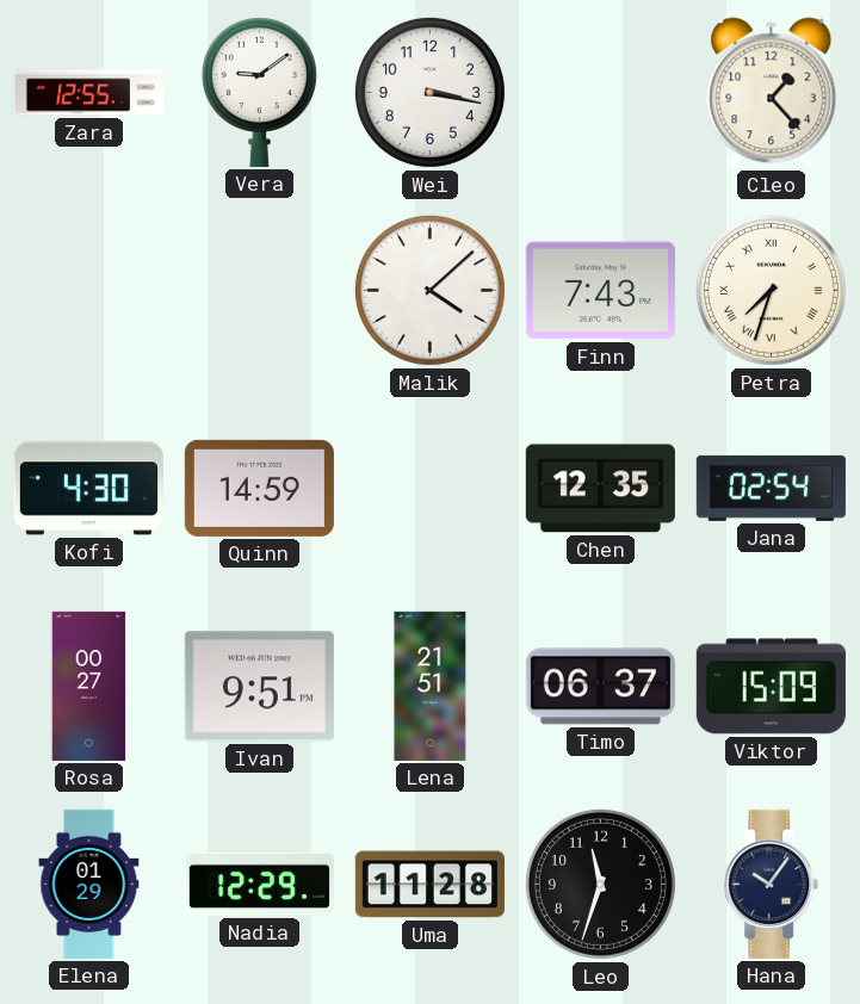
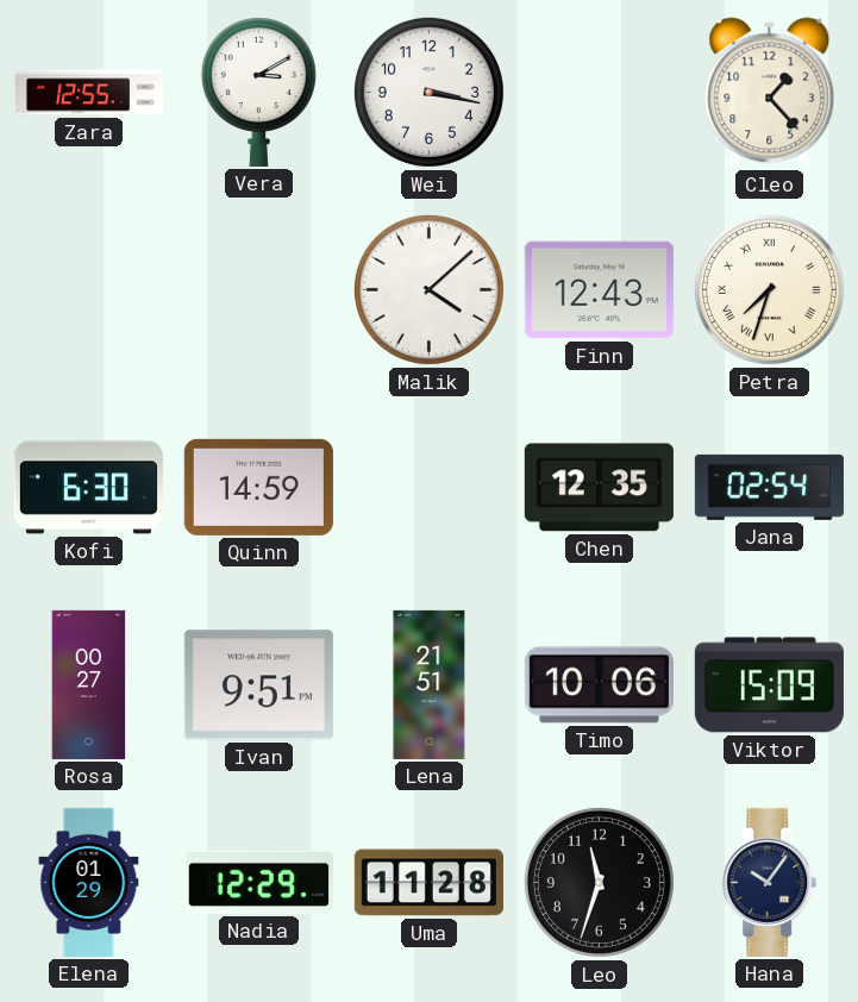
Vera: 9:09 -> 3:10 (258, 93)
Finn: 7:43 -> 12:43 (599, 290)
Kofi: 4:30 -> 6:30 (88, 488)
Timo: 06:37 -> 10:06 (599, 685)
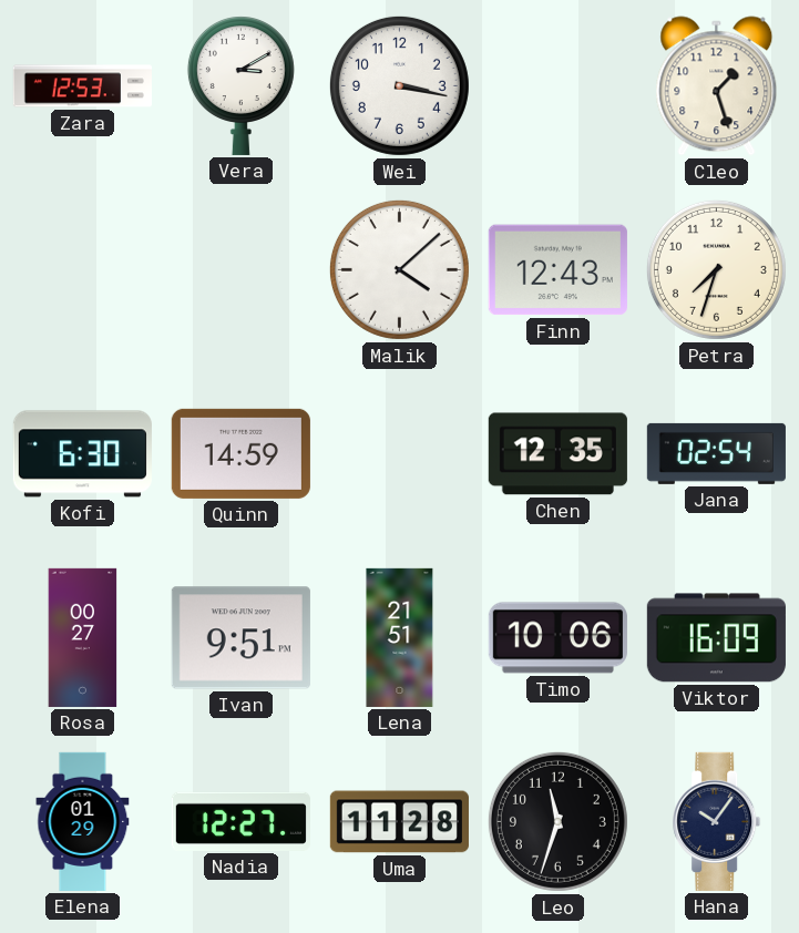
Zara: 12:55 -> 12:53 (82, 86)
Cleo: 1:23 -> 1:27 (717, 86)
Petra numerals: Roman -> Arabic (716, 269)
Viktor: 15:09 -> 16:09 (716, 638)
Nadia: 12:29 -> 12:27 (240, 821)
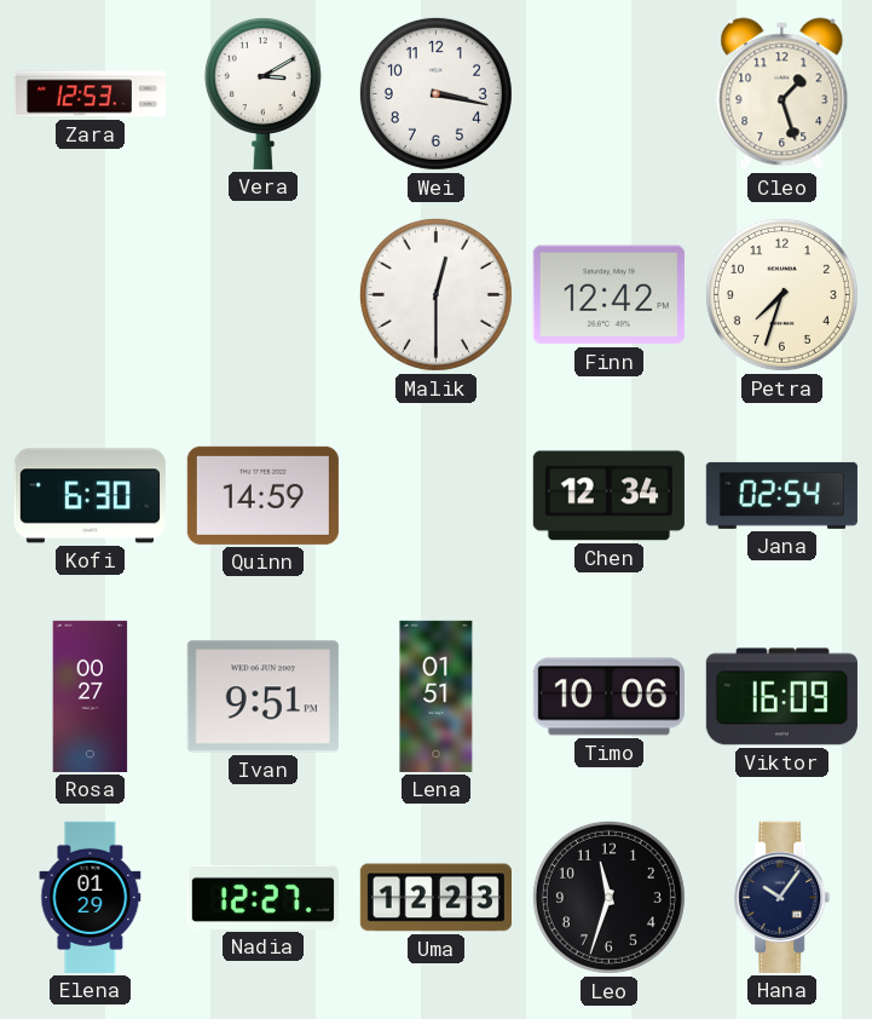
Malik: 4:08 -> 12:30 (435, 294)
Finn: 12:43 -> 12:42 (608, 295)
Chen: 12:35 -> 12:34 (608, 496)
Lena: 21:51 -> 01:51 (437, 696)
Uma: 11:28 -> 12:23 (435, 898)
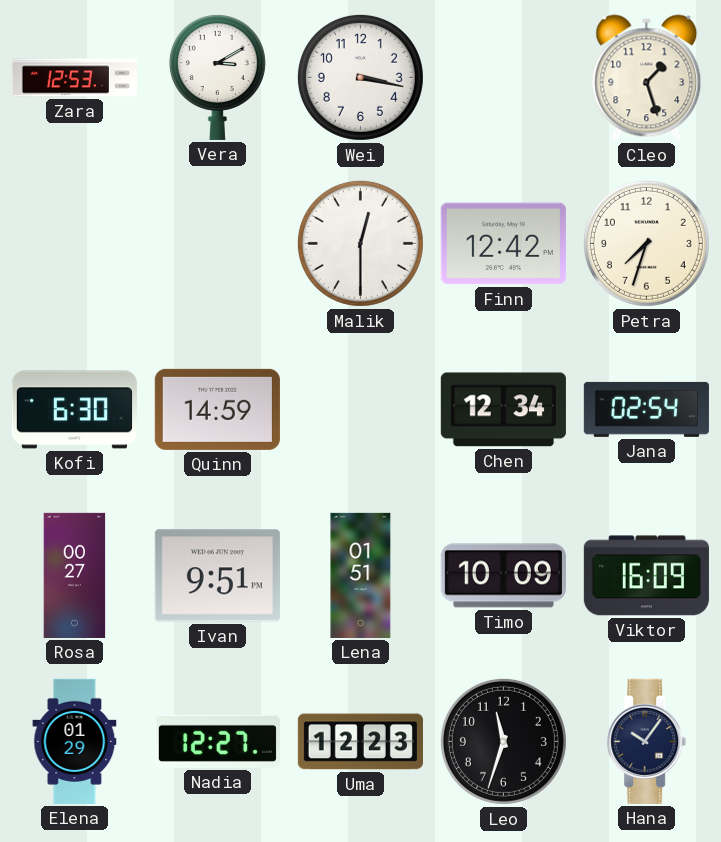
Timo: 10:06 -> 10:09 (503, 576)
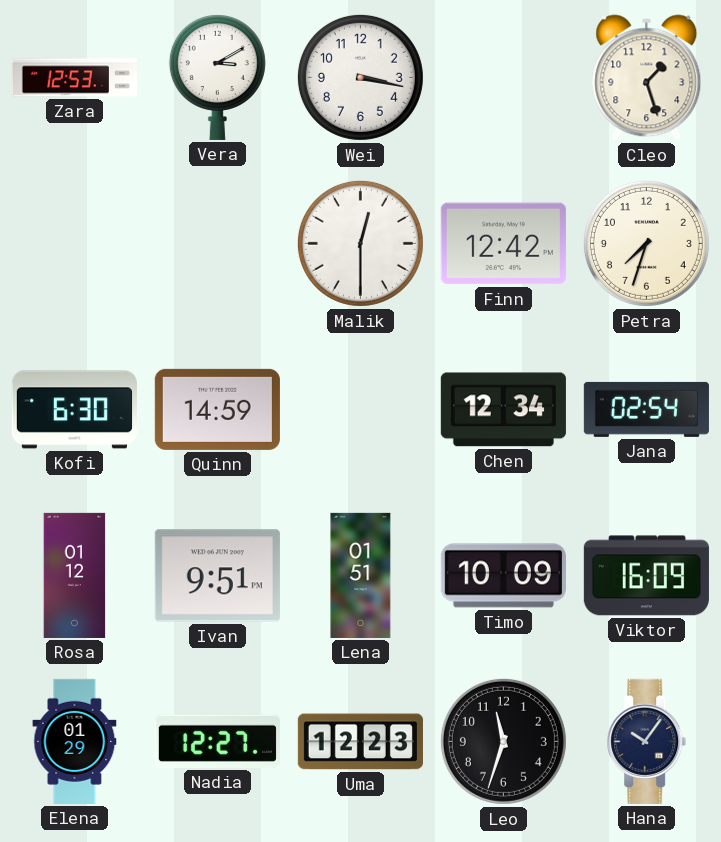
Rosa: 00:27 -> 01:12 (75, 575)
